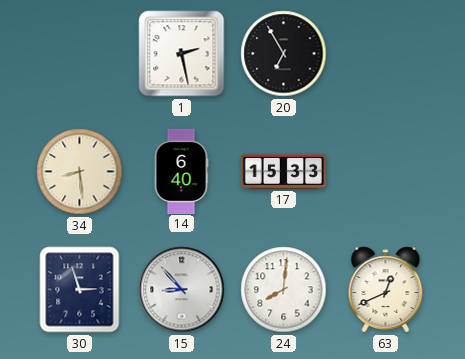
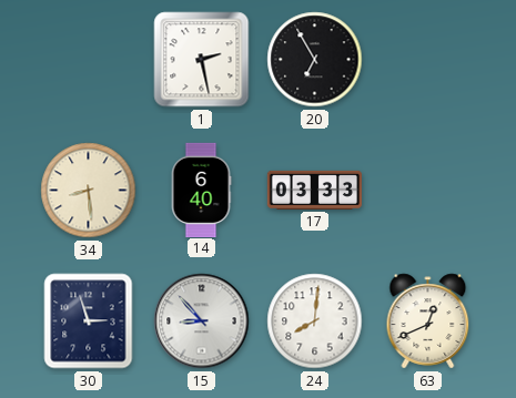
17: 15:33 -> 03:33 (314, 190)
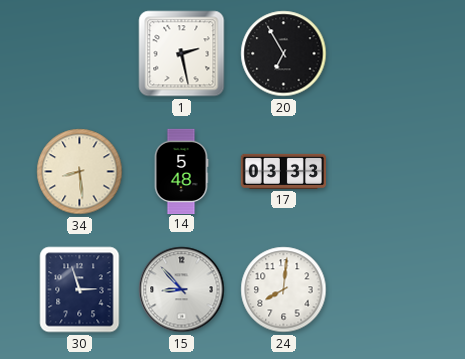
14: 6:40 -> 5:48 (181, 171)
63: 12:41 -> none (428, 322)
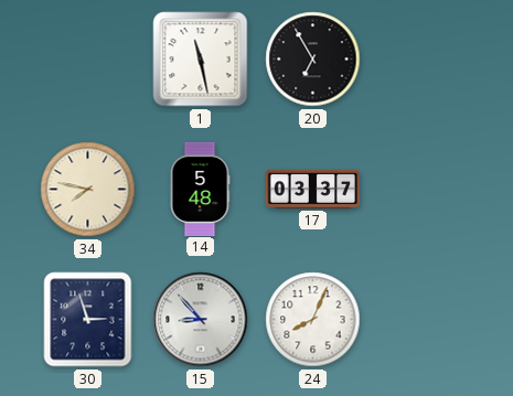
1: 2:28 -> 11:28 (201, 60)
34: 8:29 -> 7:47 (88, 190)
17: 03:33 -> 03:37 (312, 189)
24: 8:01 -> 8:04 (313, 320)
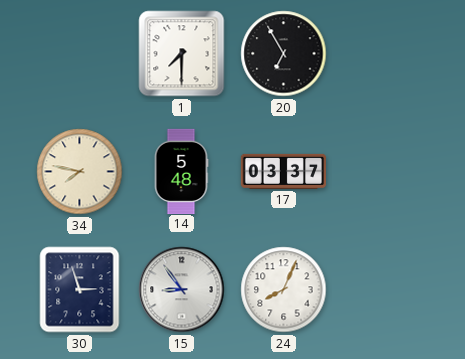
1: 11:28 -> 7:30 (182, 54)
15: 8:53 -> 8:54 (182, 290)
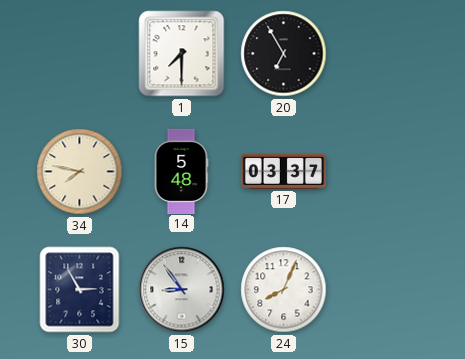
30: 2:57 -> 2:55 (80, 290)
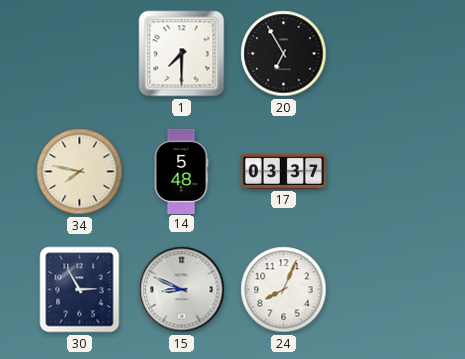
15: 8:54 -> 8:49 (182, 290)
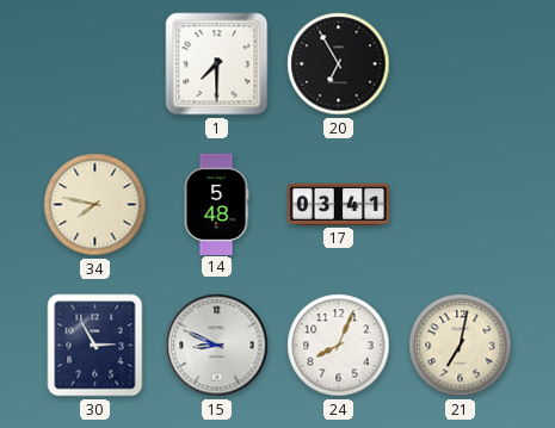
17: 03:37 -> 03:41 (338, 204)
21: none -> 7:02 (461, 346)
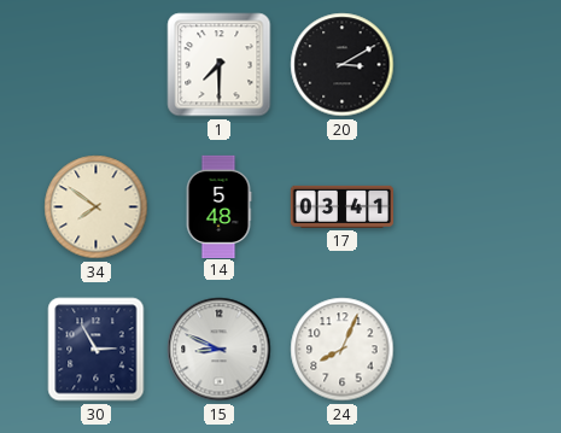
20: 6:55 -> 3:10 (343, 65)
34: 7:47 -> 7:51 (97, 207)
21: 7:02 -> none (461, 346)
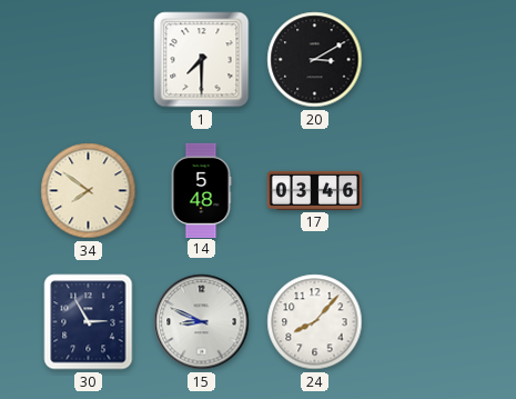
17: 03:41 -> 03:46 (314, 190)
24: 8:04 -> 8:07 (315, 322)
